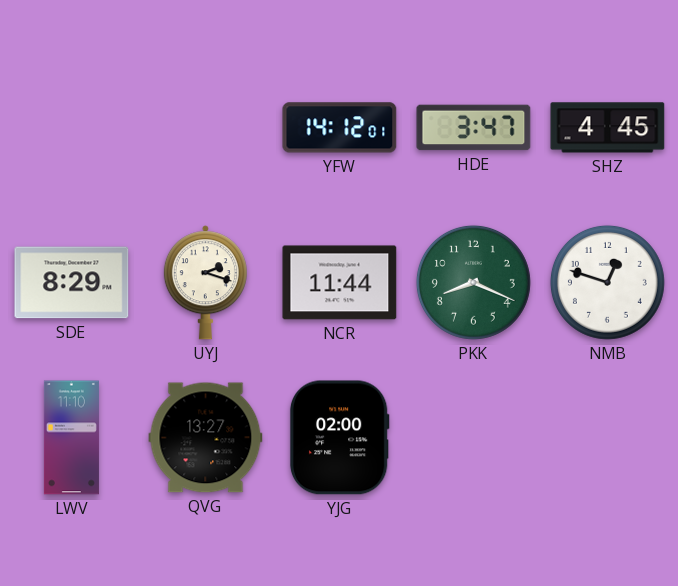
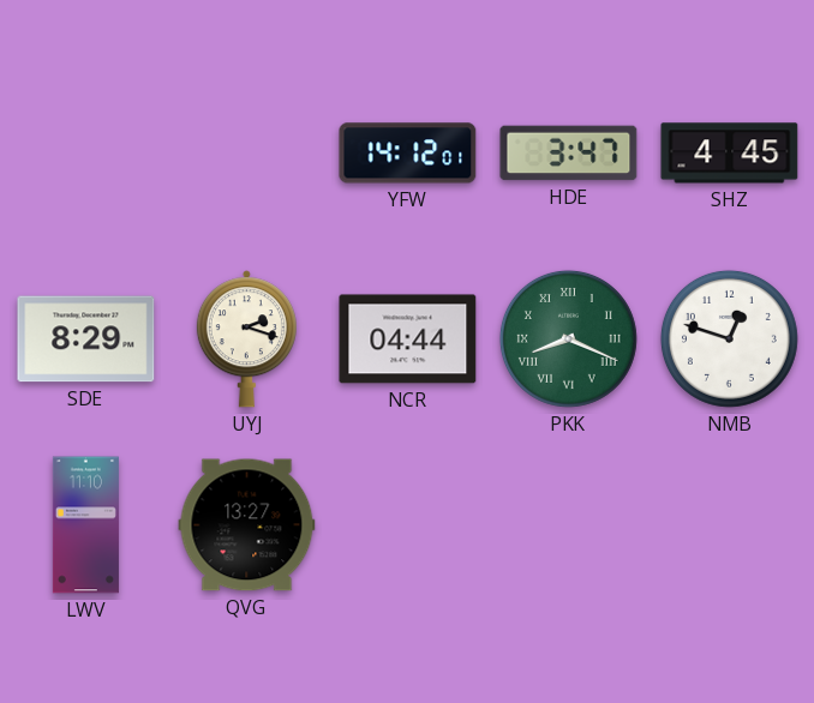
NCR: 11:44 -> 04:44 (408, 340)
PKK numerals: Arabic -> Roman (568, 338)
YJG: 02:00 -> none (339, 438)
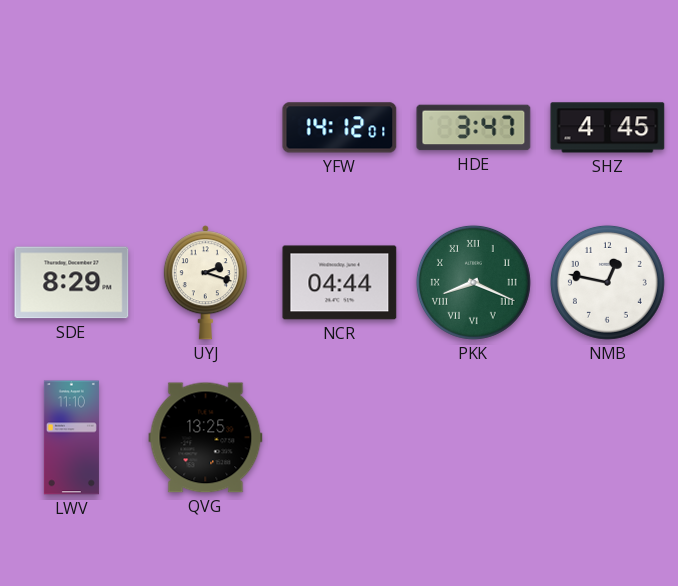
NMB: 12:48 -> 12:47 (607, 282)
QVG: 13:27 -> 13:25 (206, 438)
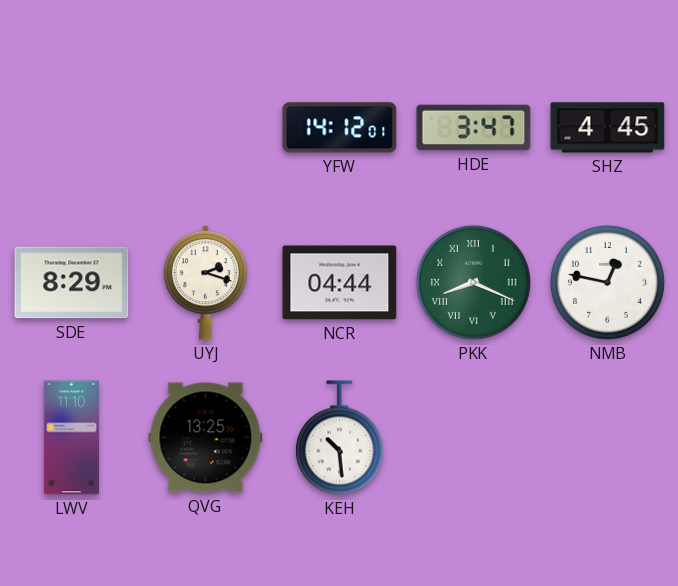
KEH: none -> 10:29 (339, 438)
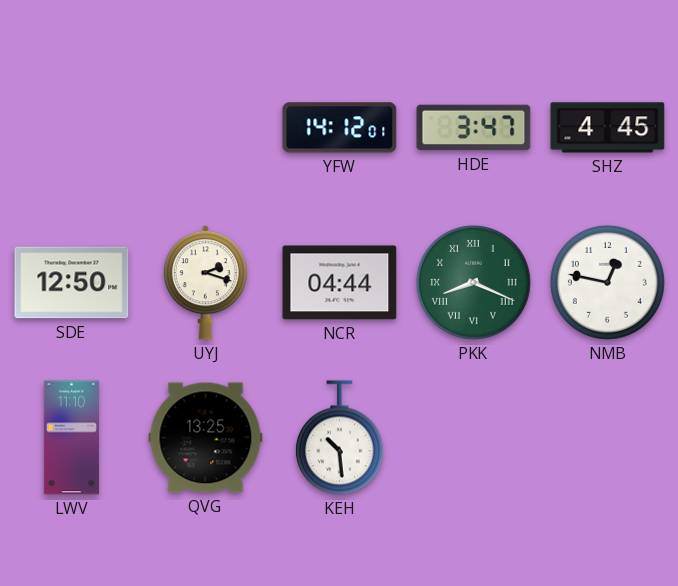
SDE: 8:29 -> 12:50 (72, 283)
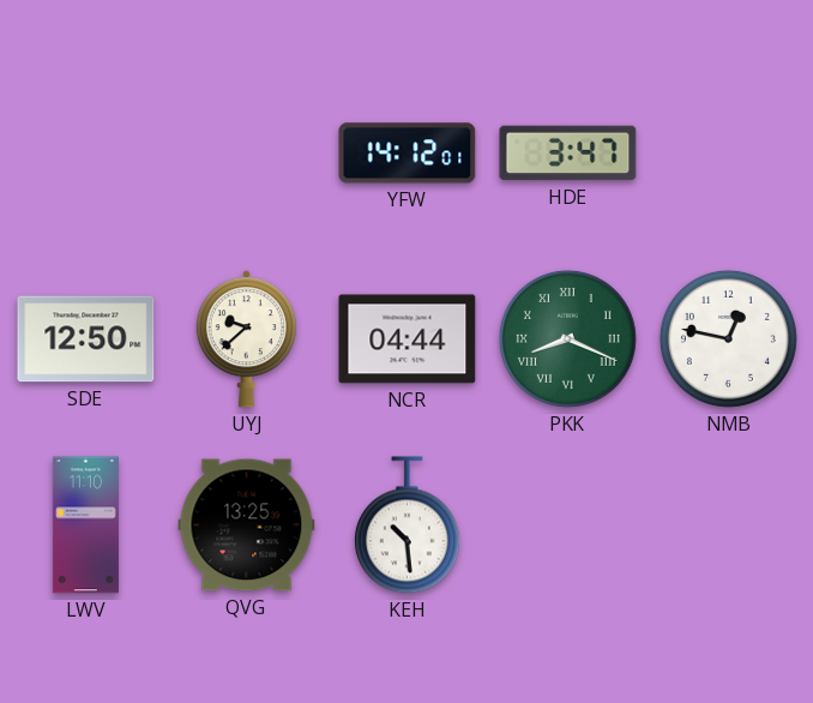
SHZ: 4:45 -> none (608, 128)
UYJ: 2:18 -> 9:38 (246, 340)
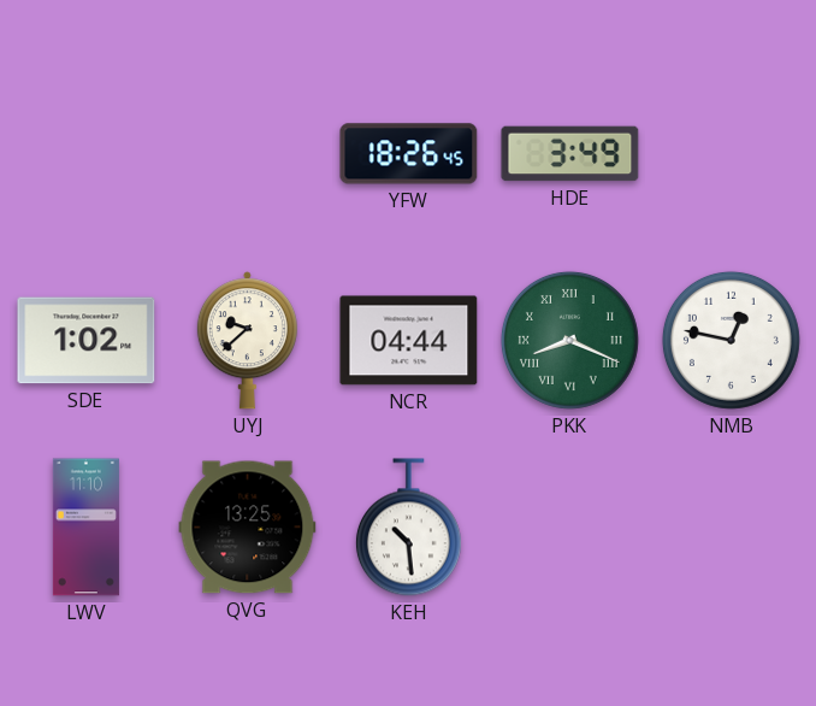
YFW: 14:12 -> 18:26 (409, 154)
HDE: 3:47 -> 3:49 (570, 154)
SDE: 12:50 -> 1:02 (87, 341)
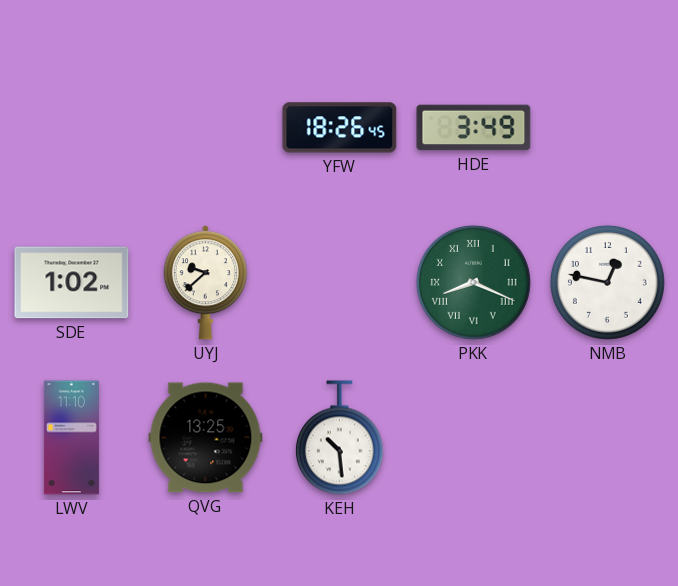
NCR: 04:44 -> none (409, 341)
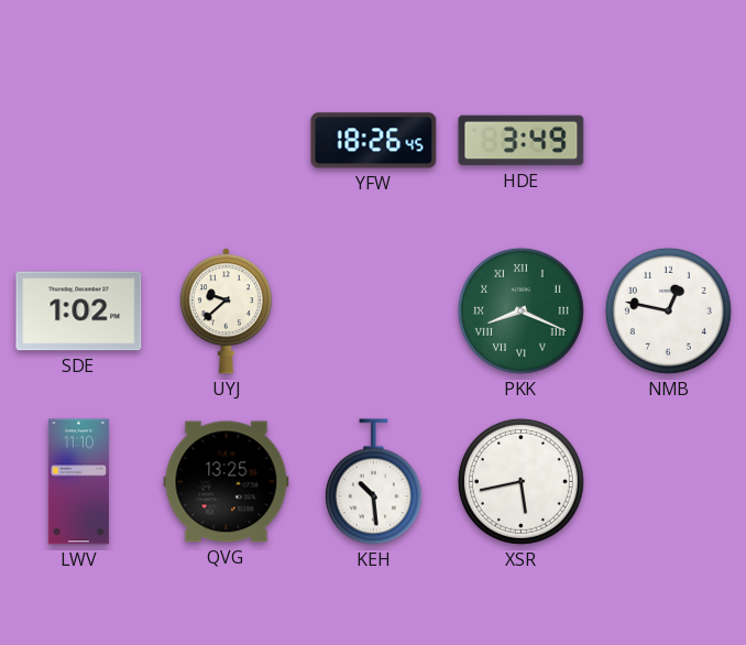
XSR: none -> 5:43 (520, 481)
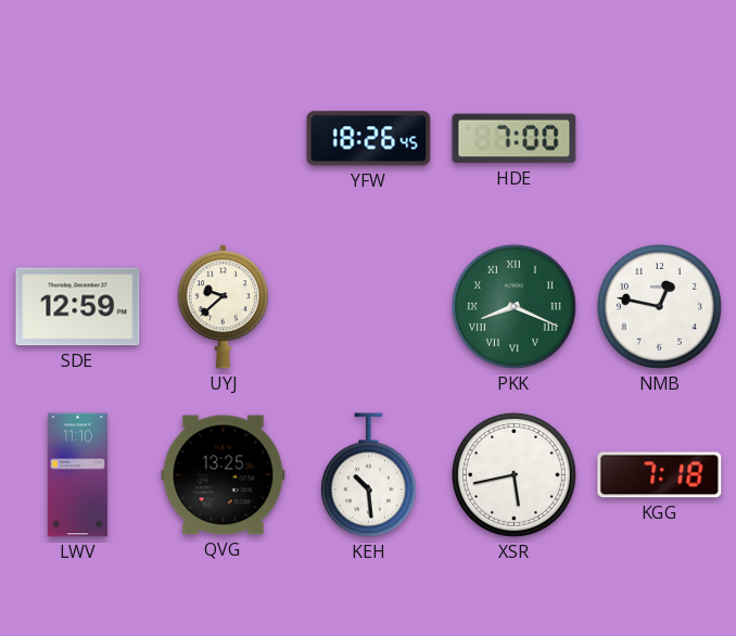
HDE: 3:49 -> 7:00 (515, 139)
SDE: 1:02 -> 12:59 (78, 307)
KGG: none -> 7:18 (660, 475)
